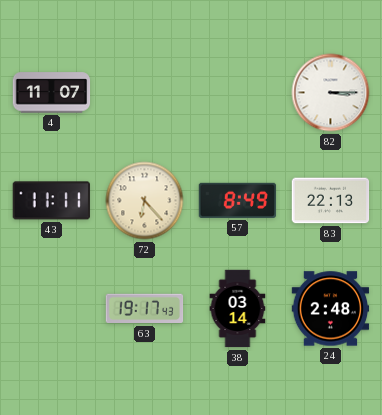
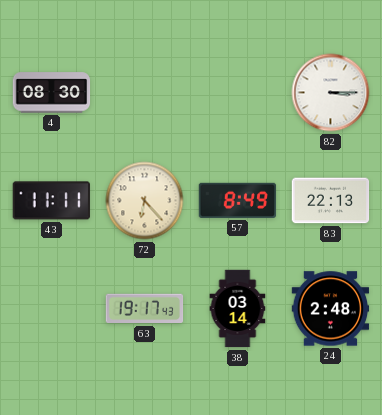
4: 11:07 -> 08:30 (52, 93)
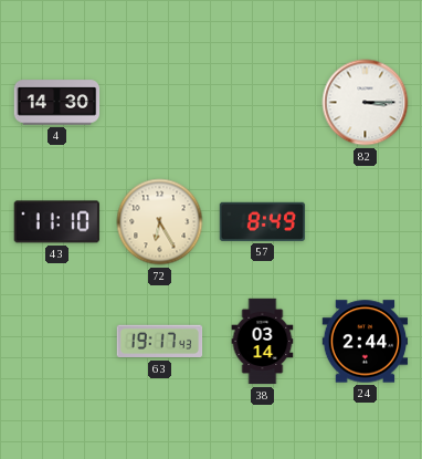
4: 08:30 -> 14:30 (57, 103)
43: 11:11 -> 11:10 (56, 222)
72: 6:23 -> 6:25 (160, 222)
83: 22:13 -> none (331, 201)
24: 2:48 -> 2:44 (366, 342)
